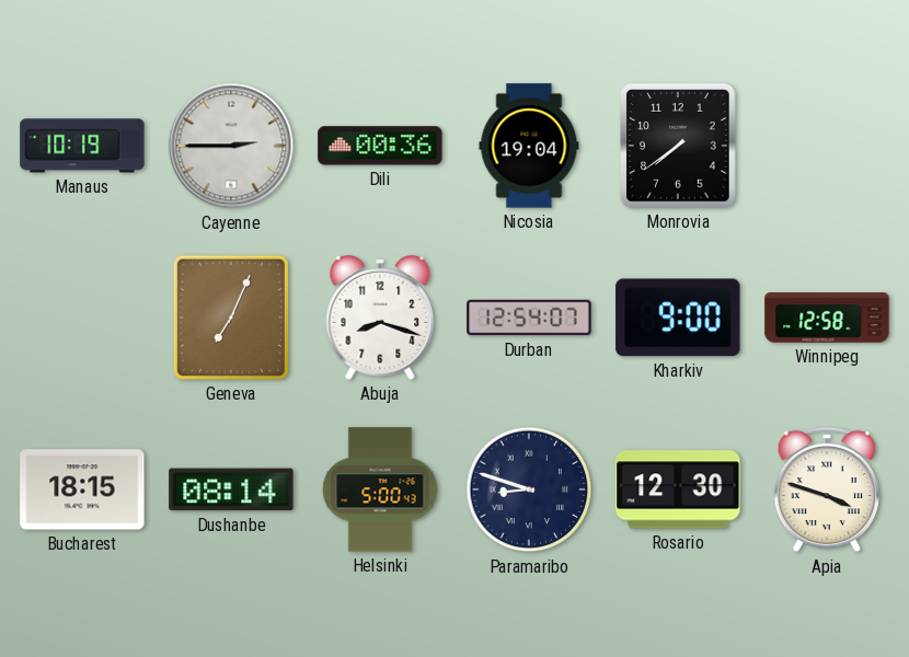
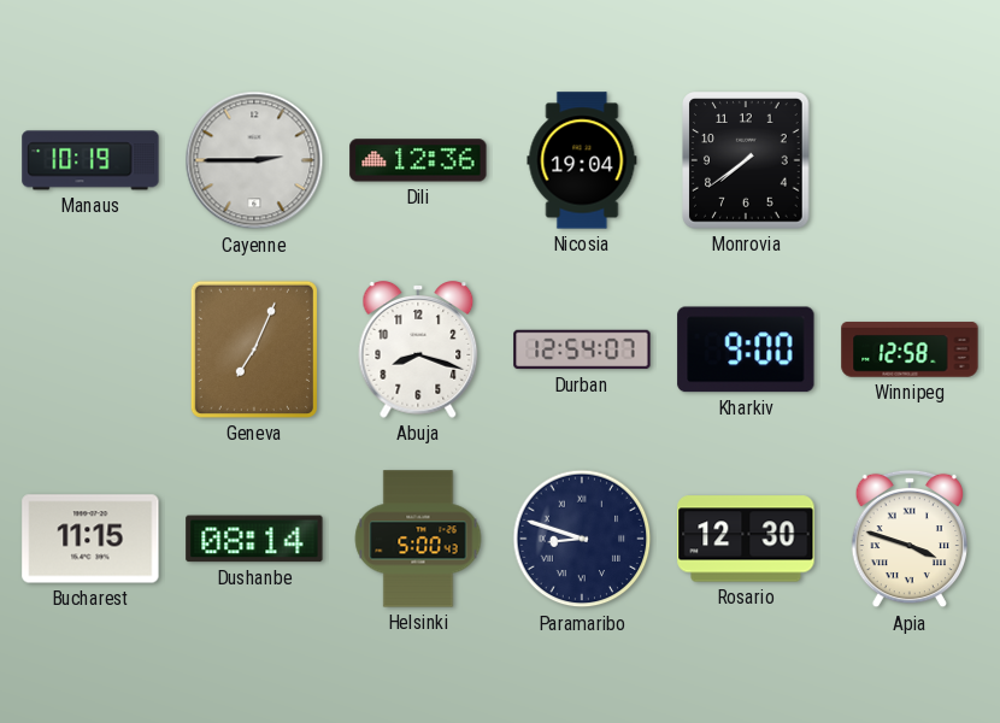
Dili: 00:36 -> 12:36 (418, 160)
Bucharest: 18:15 -> 11:15 (90, 539)
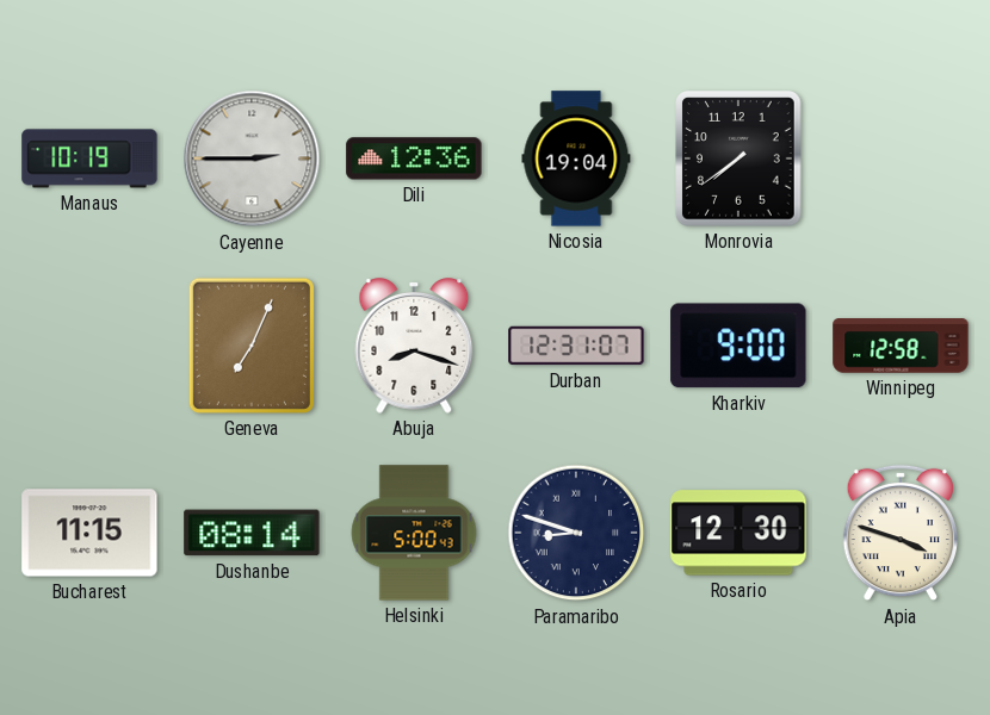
Durban: 12:54 -> 12:31 (576, 346)
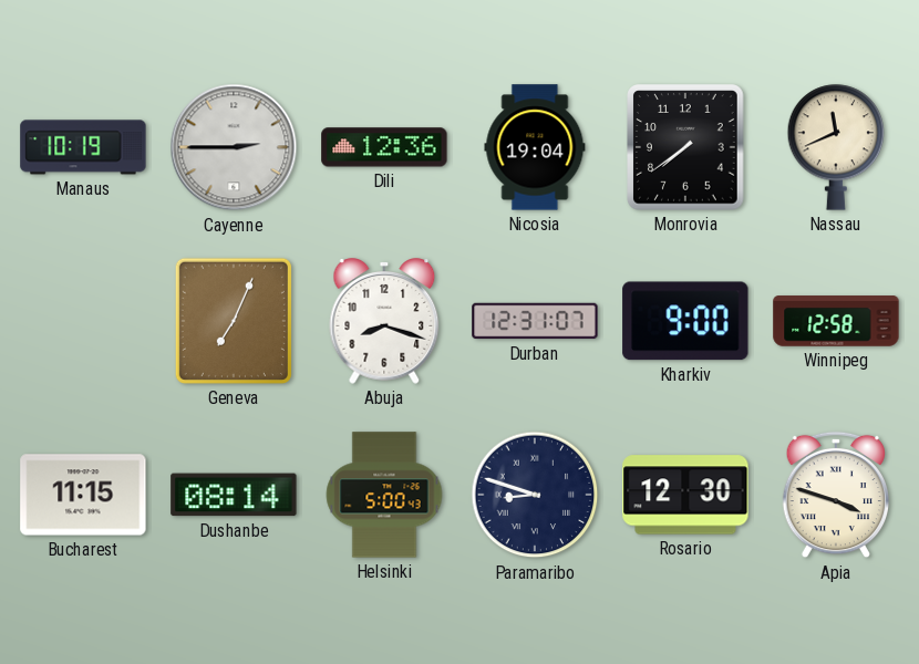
Nassau: none -> 11:41 (836, 147)
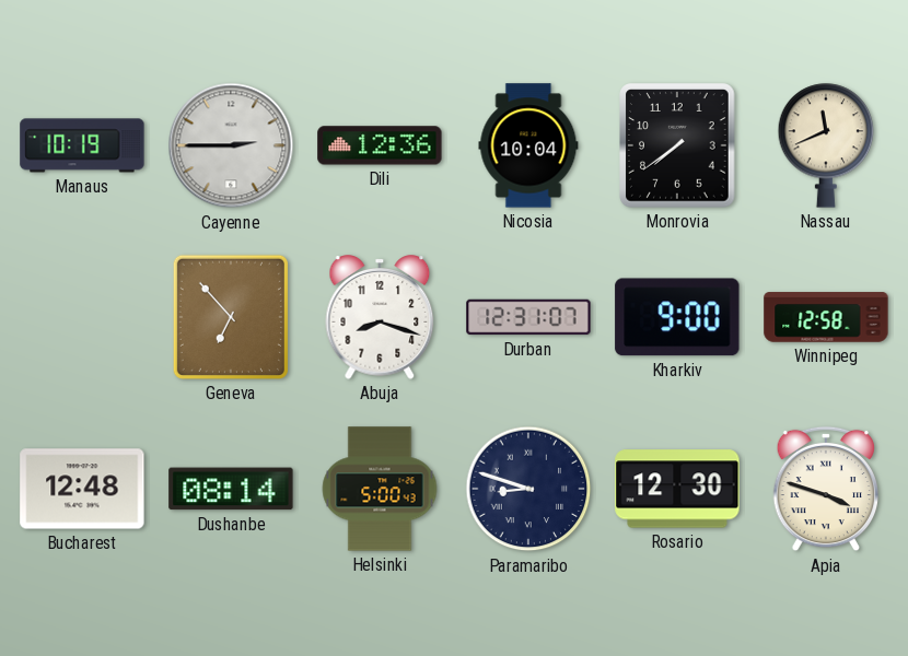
Nicosia: 19:04 -> 10:04 (528, 145)
Geneva: 7:04 -> 6:53 (231, 317)
Bucharest: 11:15 -> 12:48 (82, 489)
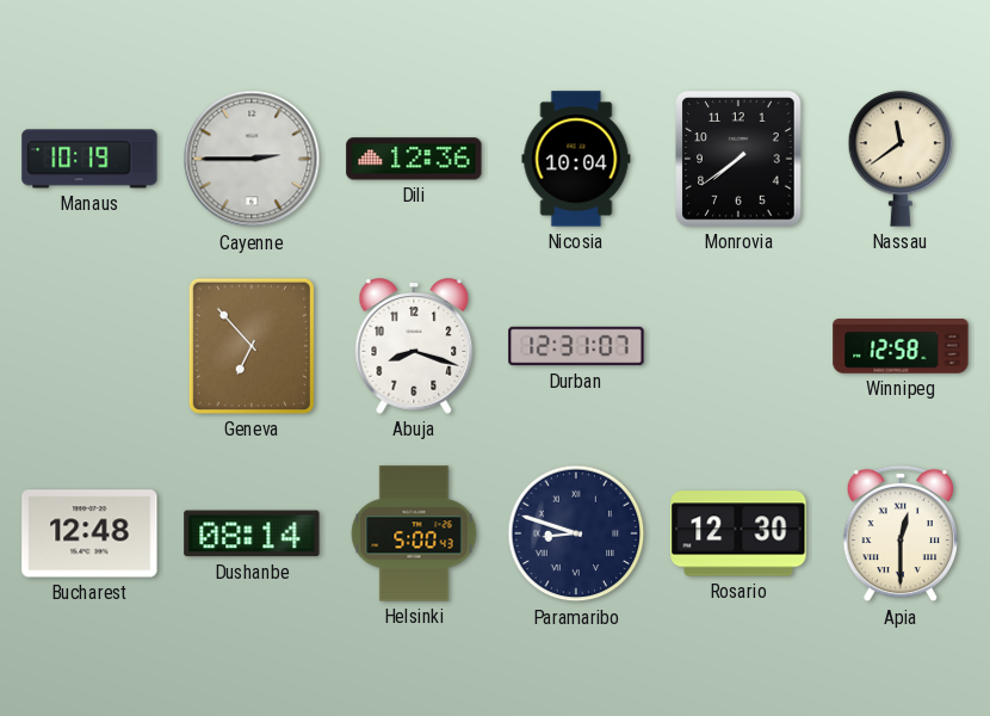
Nassau: 11:41 -> 11:39 (901, 159)
Kharkiv: 9:00 -> none (677, 317)
Apia: 3:48 -> 12:30 (899, 533)
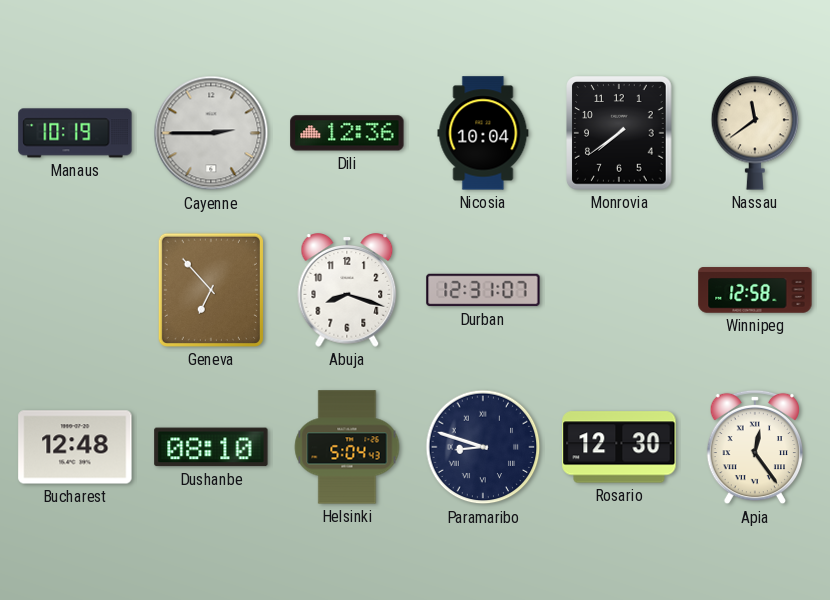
Dushanbe: 08:14 -> 08:10 (211, 447)
Helsinki: 5:00 -> 5:04 (347, 447)
Apia: 12:30 -> 12:24 (754, 447)
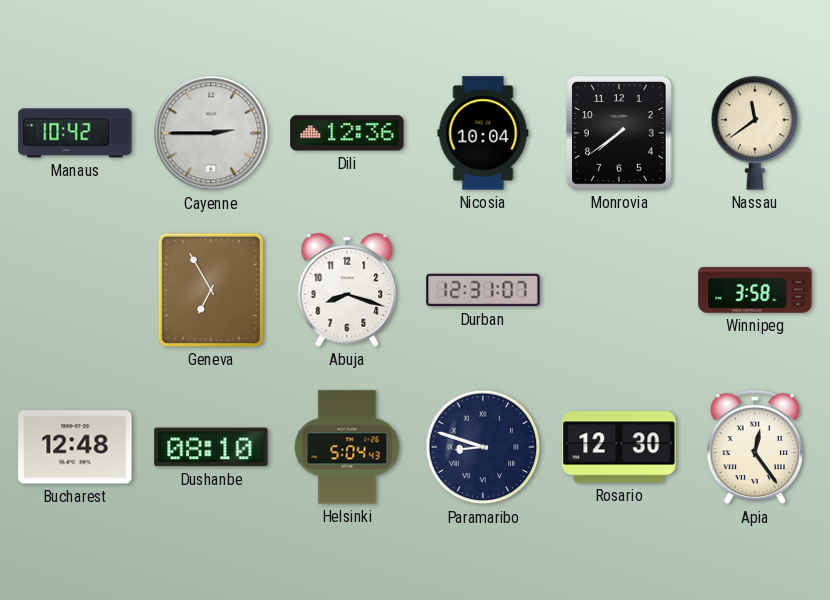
Manaus: 10:19 -> 10:42 (75, 133)
Geneva: 6:53 -> 6:55 (211, 290)
Winnipeg: 12:58 -> 3:58 (755, 290)
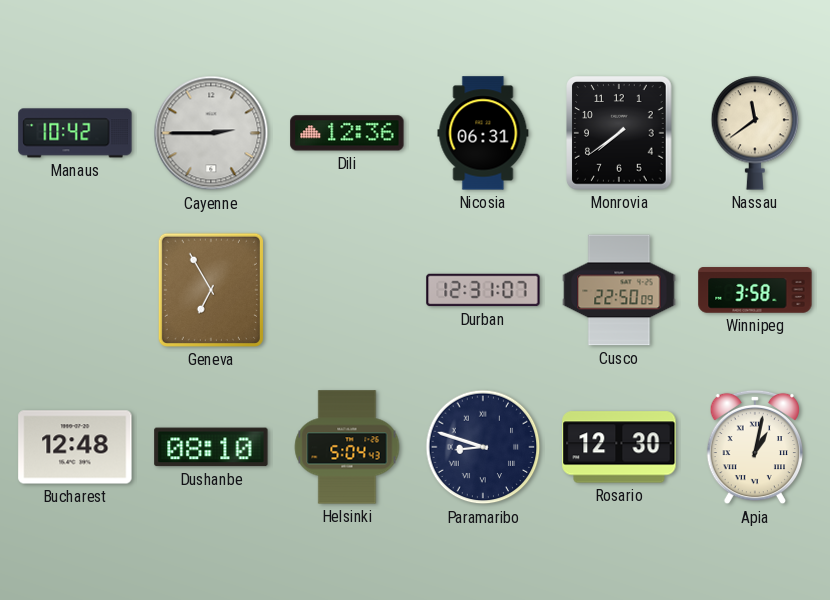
Nicosia: 10:04 -> 06:31 (483, 133)
Abuja: 8:18 -> none (347, 290)
Cusco: none -> 22:50 (619, 290)
Apia: 12:24 -> 1:02 (754, 447)
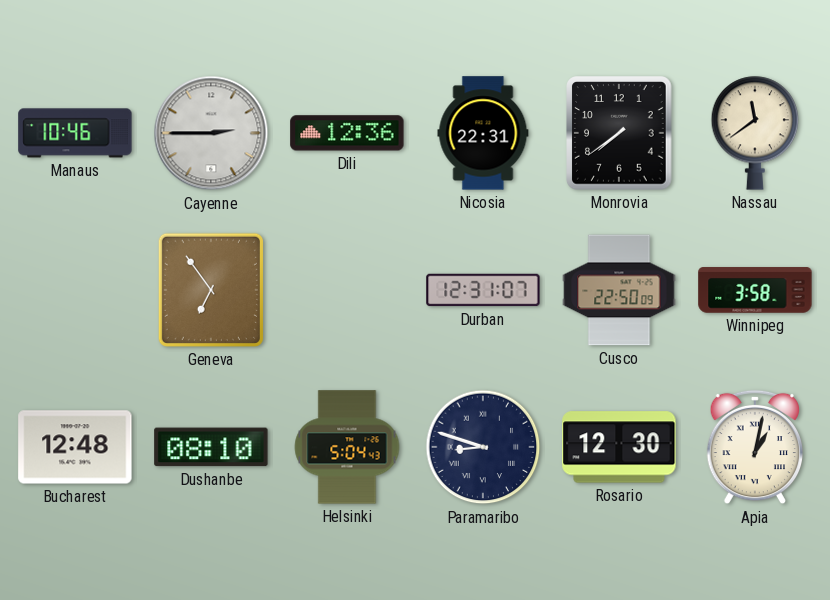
Manaus: 10:42 -> 10:46 (75, 133)
Nicosia: 06:31 -> 22:31 (483, 133)
Geneva: 6:55 -> 6:54 (211, 290)
